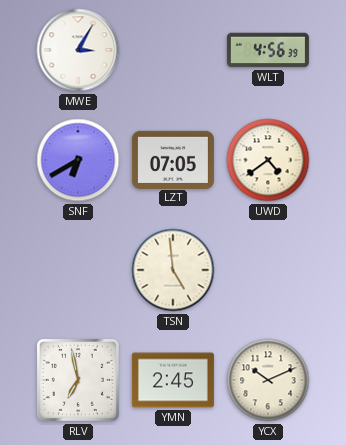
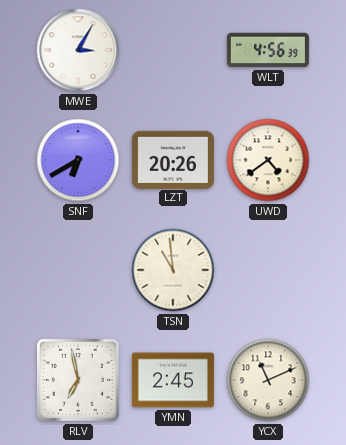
LZT: 07:05 -> 20:26 (173, 159)
TSN: 4:59 -> 10:59 (173, 270)
YCX: 10:11 -> 11:11 (268, 380)
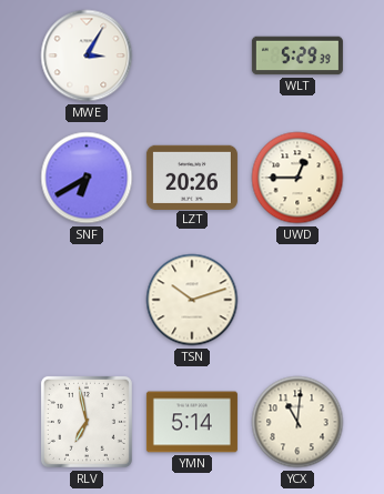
WLT: 4:56 -> 5:29 (297, 56)
UWD: 4:39 -> 12:45 (297, 178)
TSN: 10:59 -> 10:12 (192, 300)
YMN: 2:45 -> 5:14 (192, 422)
YCX: 11:11 -> 11:01 (297, 422)
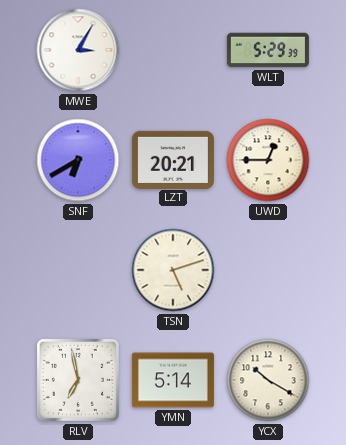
LZT: 20:26 -> 20:21 (173, 159)
TSN: 10:12 -> 5:12 (173, 270)
YCX: 11:01 -> 10:20 (268, 380)
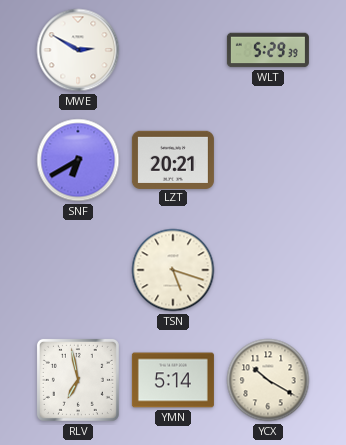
MWE: 3:05 -> 2:50 (78, 50)
UWD: 12:45 -> none (268, 160)
TSN: 5:12 -> 5:18 (173, 270)
